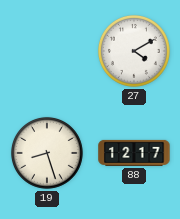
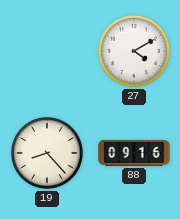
19: 8:27 -> 8:23 (47, 153)
88: 12:17 -> 09:16 (134, 153)
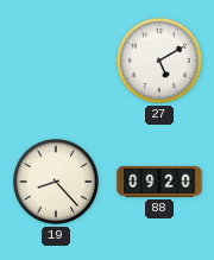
27: 4:10 -> 5:10 (159, 61)
88: 09:16 -> 09:20 (159, 182)
